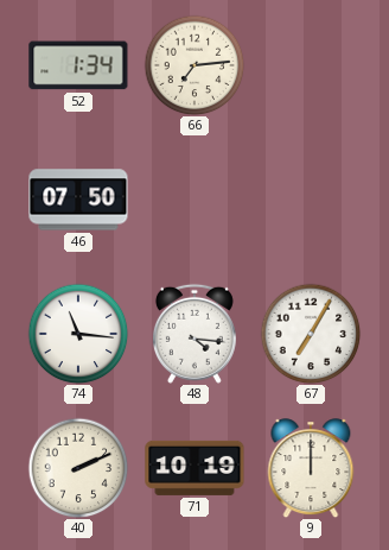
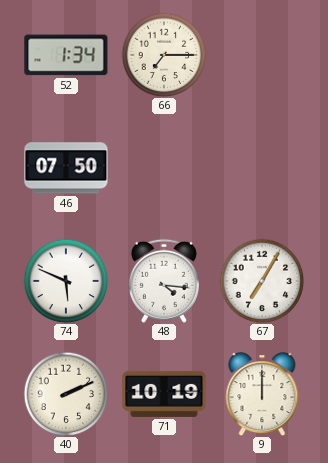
66: 7:14 -> 7:15 (164, 55)
74: 11:16 -> 5:49 (66, 281)
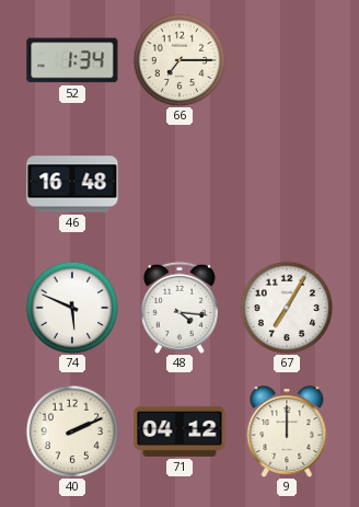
46: 07:50 -> 16:48 (72, 184)
71: 10:19 -> 04:12 (179, 431)
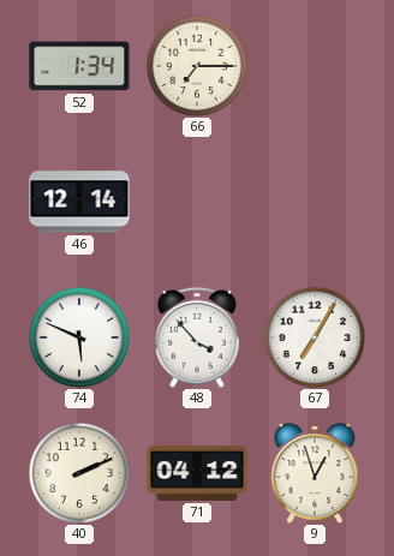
46: 16:48 -> 12:14 (79, 202)
48: 4:16 -> 3:53 (197, 337)
9: 12:00 -> 12:57 (315, 473)
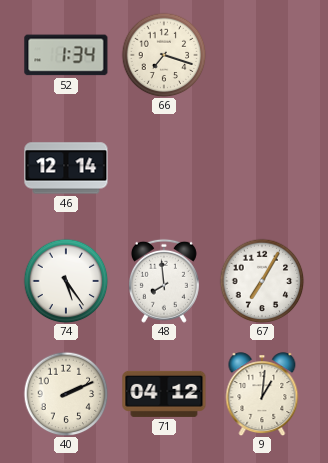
66: 7:15 -> 7:18 (164, 55)
74: 5:49 -> 5:24 (66, 281)
48: 3:53 -> 7:59 (164, 281)
9: 12:57 -> 1:01 (262, 394)
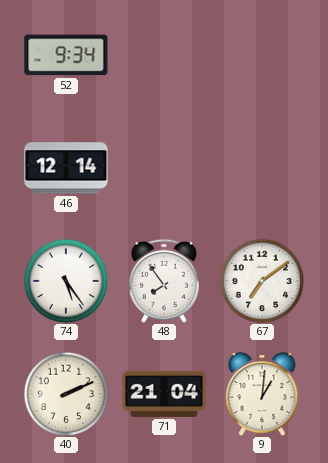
52: 1:34 -> 9:34 (66, 55)
66: 7:18 -> none (164, 55)
48: 7:59 -> 7:54 (164, 281)
67: 7:05 -> 7:09 (262, 281)
71: 04:12 -> 21:04 (164, 394)
